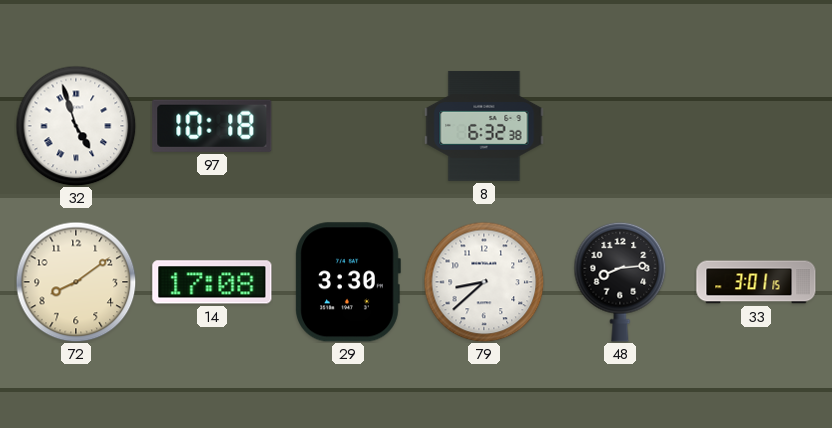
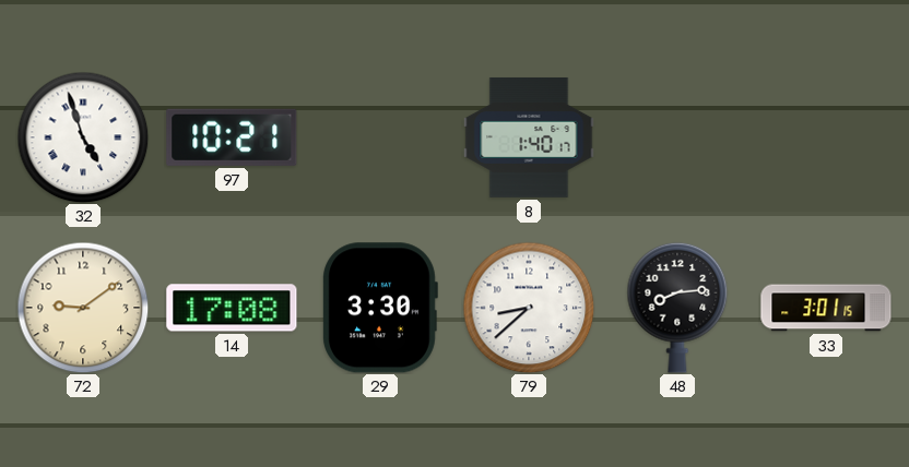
97: 10:18 -> 10:21 (232, 137)
8: 6:32 -> 1:40 (529, 137)
72: 8:09 -> 9:09 (83, 308)
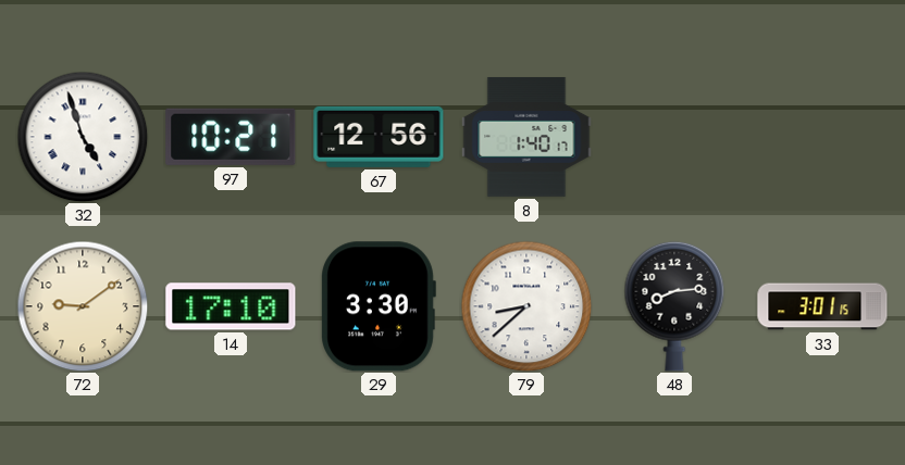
67: none -> 12:56 (379, 137)
14: 17:08 -> 17:10 (231, 306)
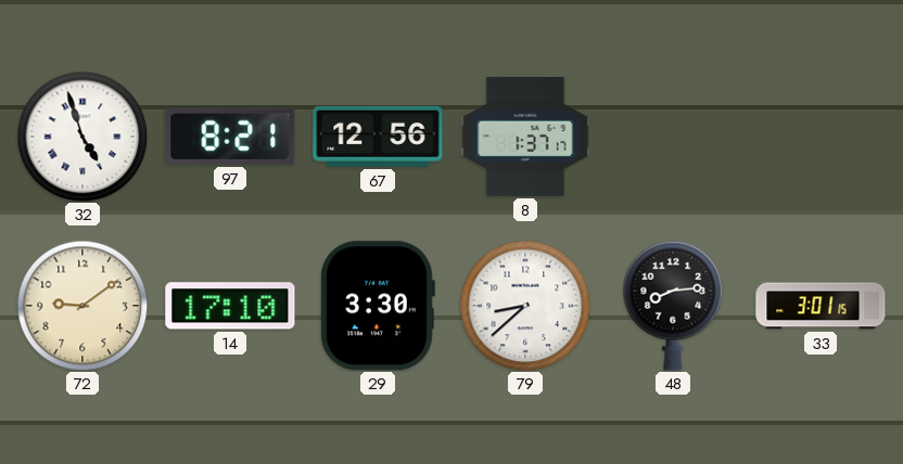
97: 10:21 -> 8:21 (230, 137)
8: 1:40 -> 1:37 (525, 137)
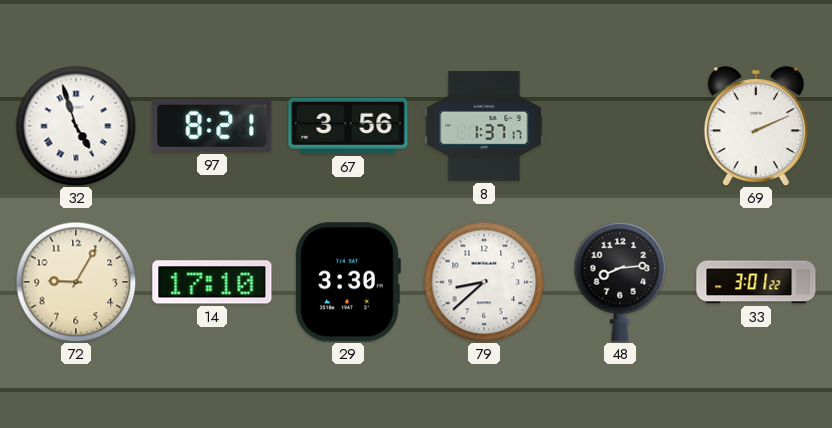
67: 12:56 -> 3:56 (348, 126)
69: none -> 2:11 (756, 126)
72: 9:09 -> 9:05 (76, 282)
33: 3:01:15 -> 3:01:22 (756, 282)
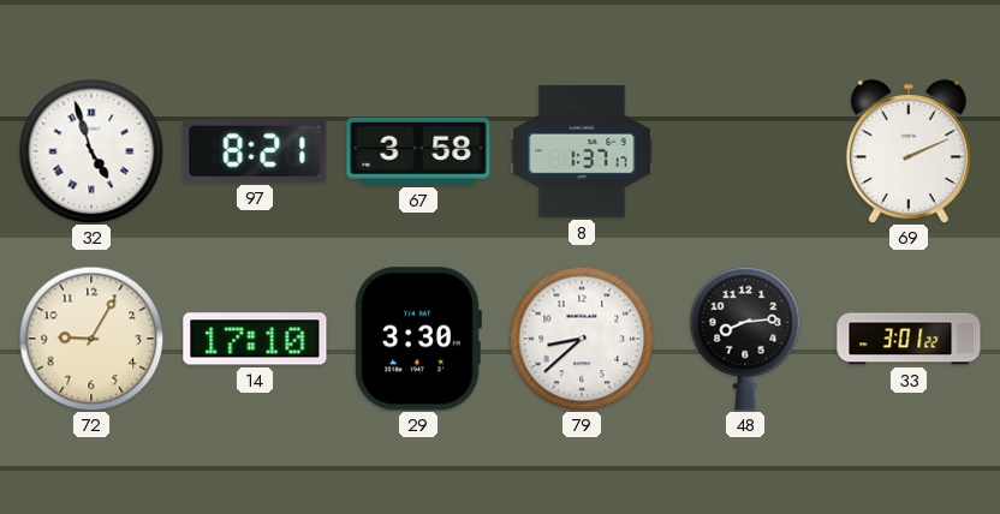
67: 3:56 -> 3:58 (418, 151)
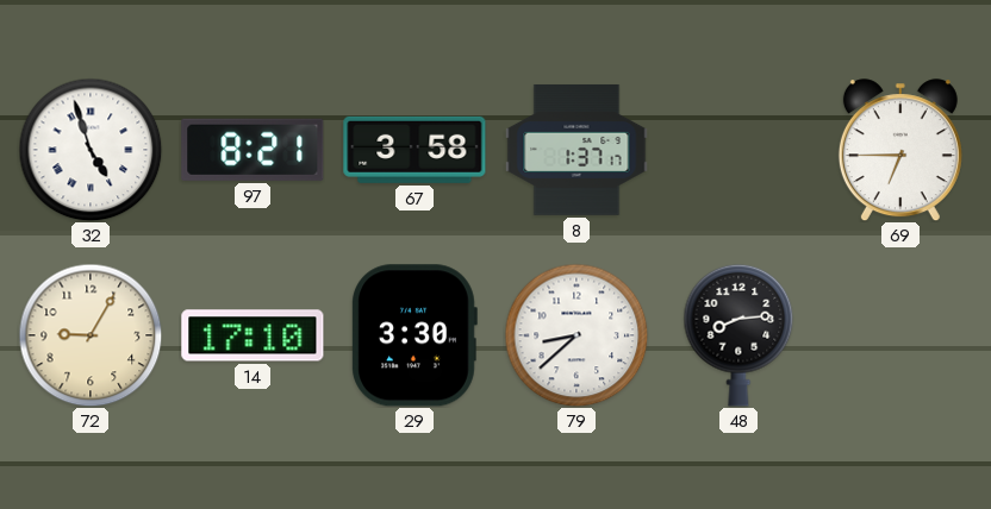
69: 2:11 -> 6:45 (900, 150)
33: 3:01 -> none (909, 339)
